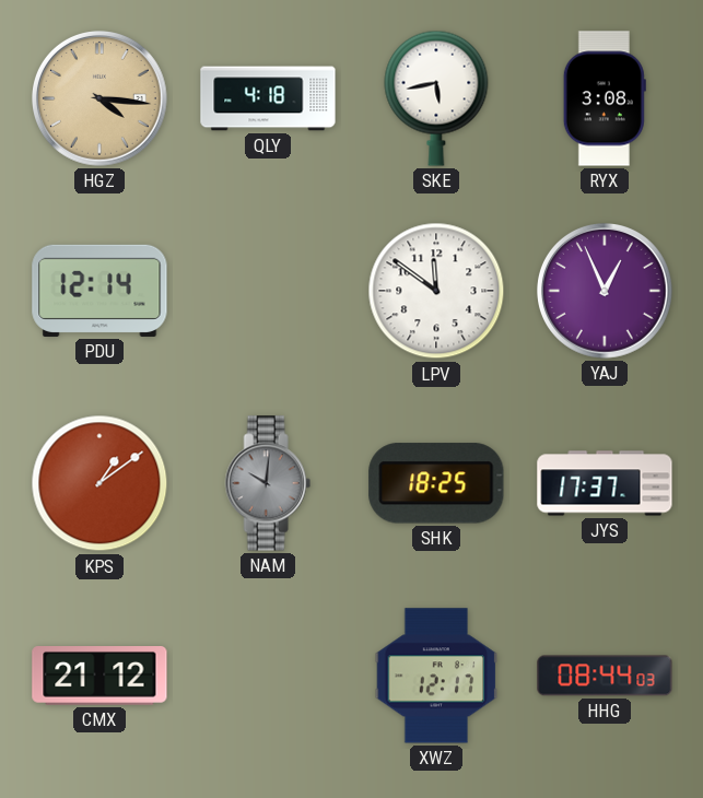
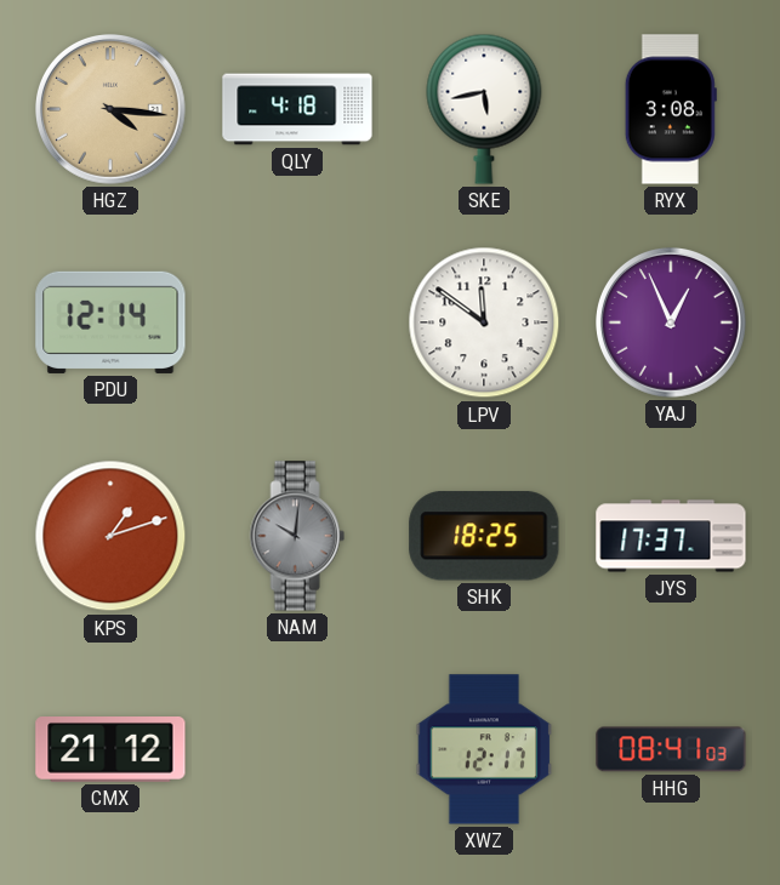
KPS: 1:09 -> 1:12 (110, 536)
HHG: 08:44 -> 08:41 (671, 749)
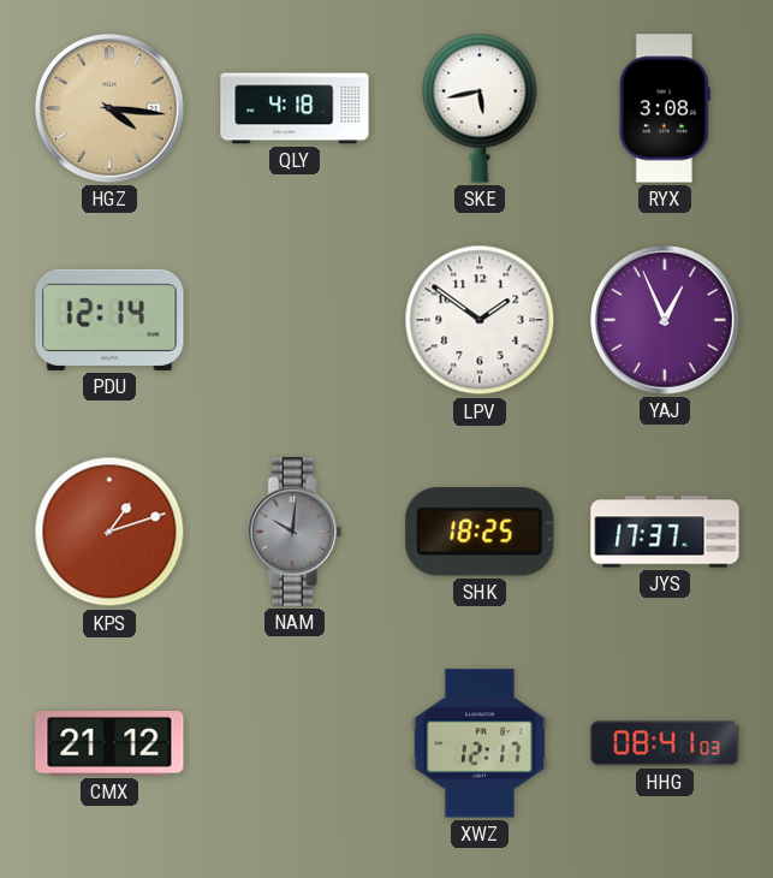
LPV: 11:51 -> 1:51 (480, 320)
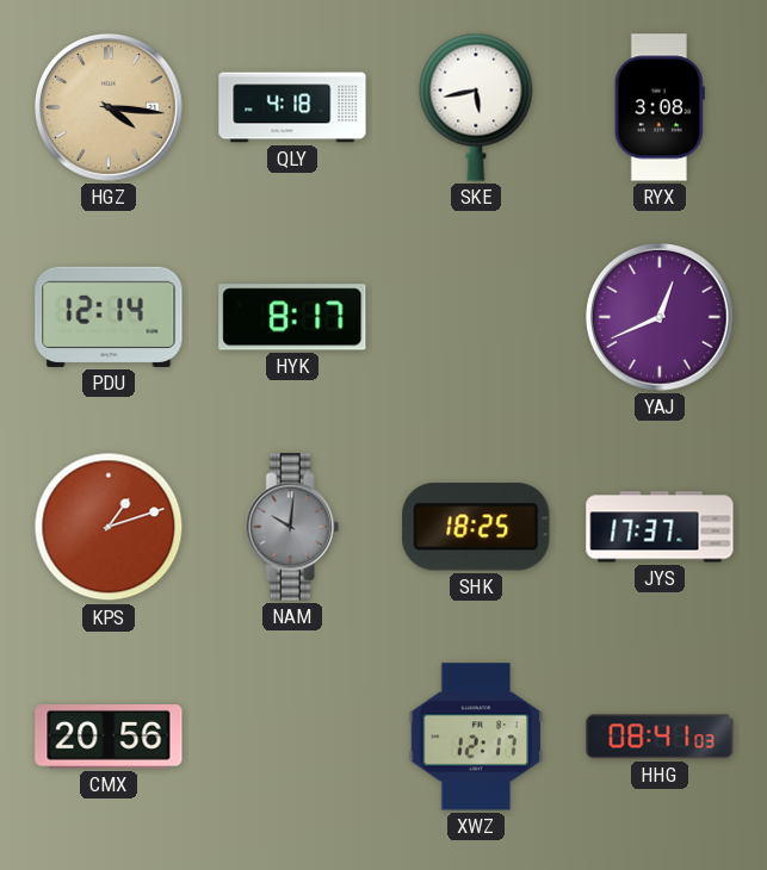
HYK: none -> 8:17 (292, 317)
LPV: 1:51 -> none (480, 320)
YAJ: 12:56 -> 12:41 (661, 318)
CMX: 21:12 -> 20:56 (109, 738)
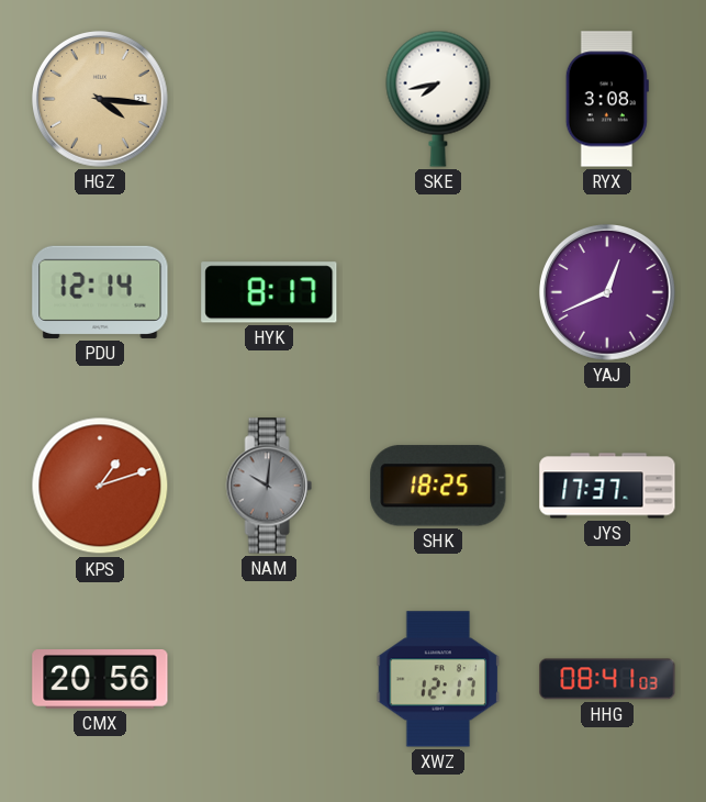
QLY: 4:18 -> none (292, 107)
SKE: 5:43 -> 7:43 (438, 99)
